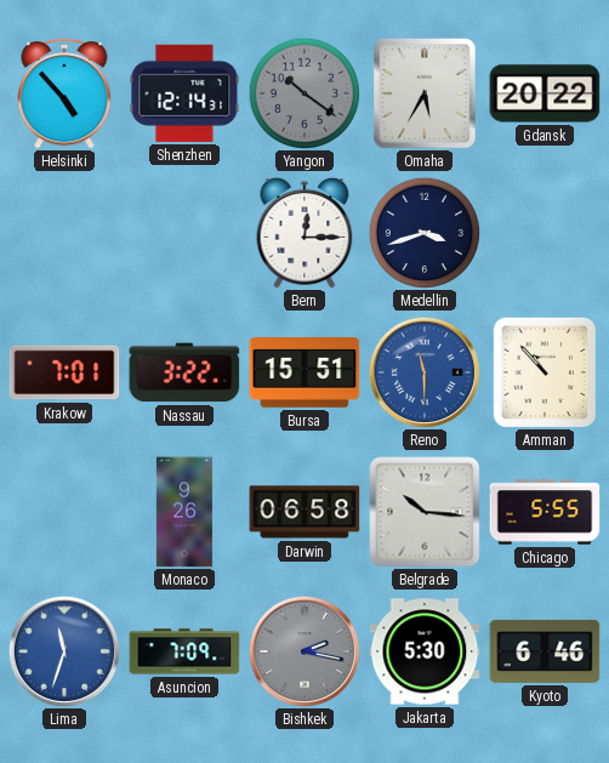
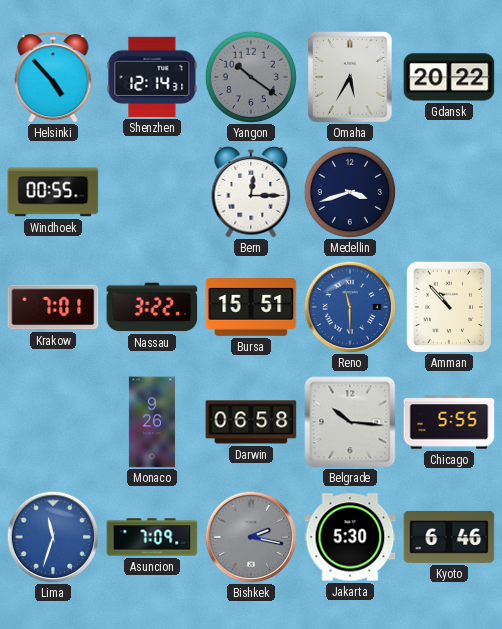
Windhoek: none -> 00:55 (53, 192)
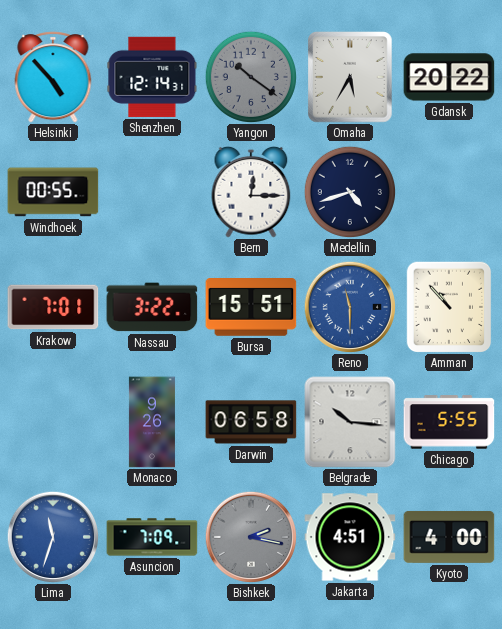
Medellin: 3:42 -> 4:42 (349, 191)
Jakarta: 5:30 -> 4:51 (350, 537)
Kyoto: 6:46 -> 4:00 (449, 537)
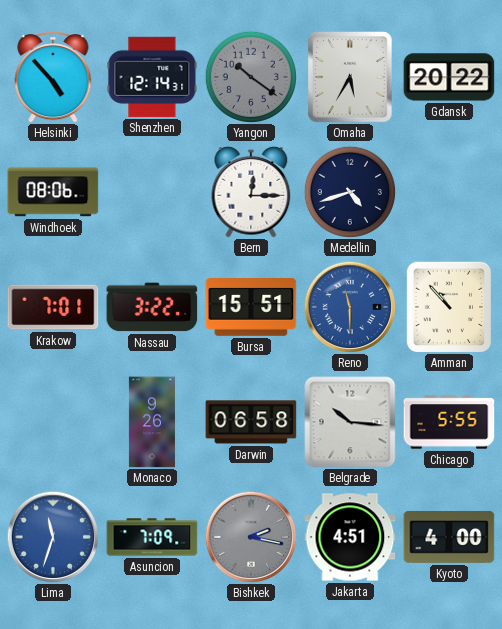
Windhoek: 00:55 -> 08:06 (53, 192)
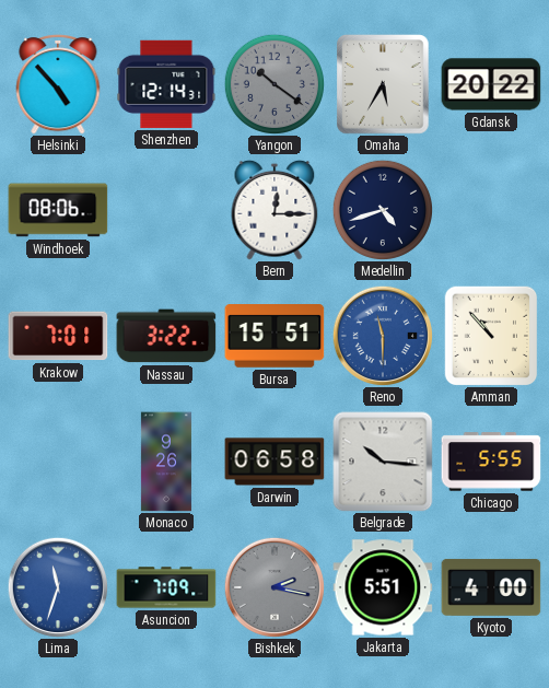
Jakarta: 4:51 -> 5:51 (383, 587)
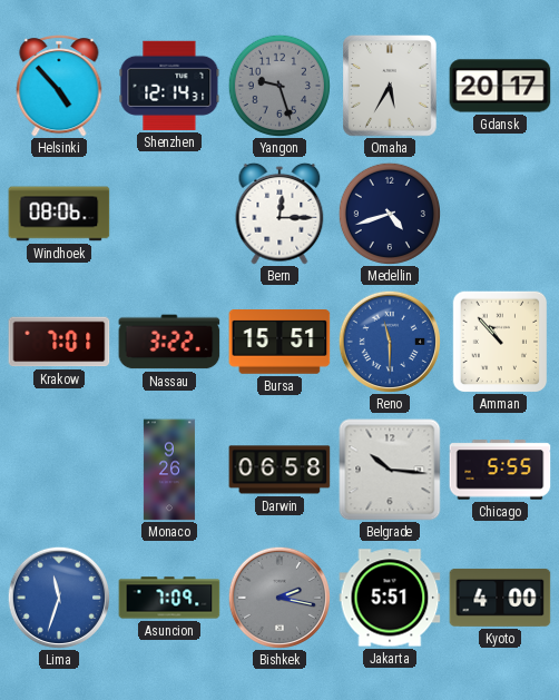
Yangon: 10:21 -> 9:27 (278, 85)
Gdansk: 20:22 -> 20:17 (500, 86)
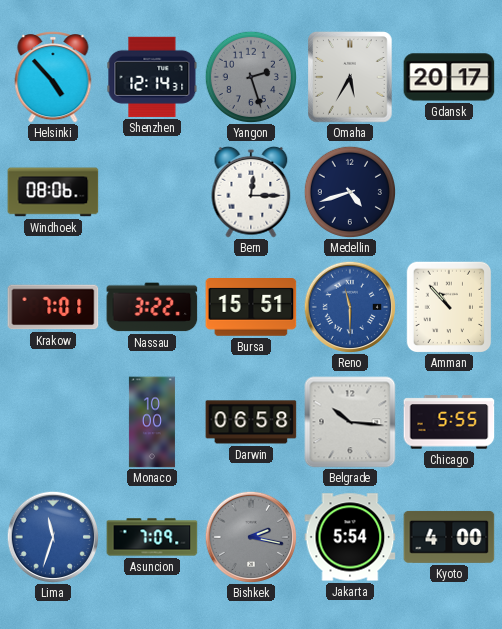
Yangon: 9:27 -> 2:27 (250, 76)
Monaco: 9:26 -> 10:00 (152, 422)
Jakarta: 5:51 -> 5:54 (350, 537)
